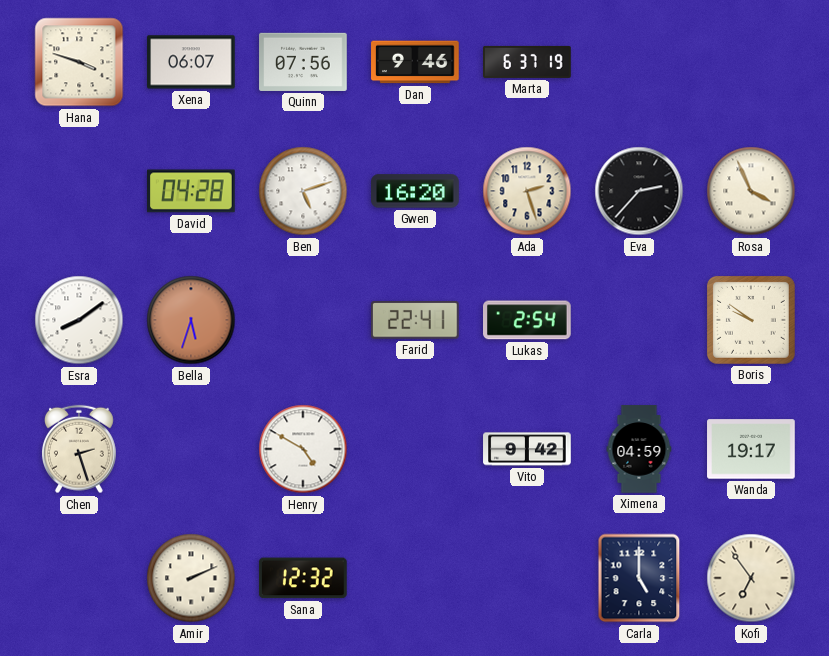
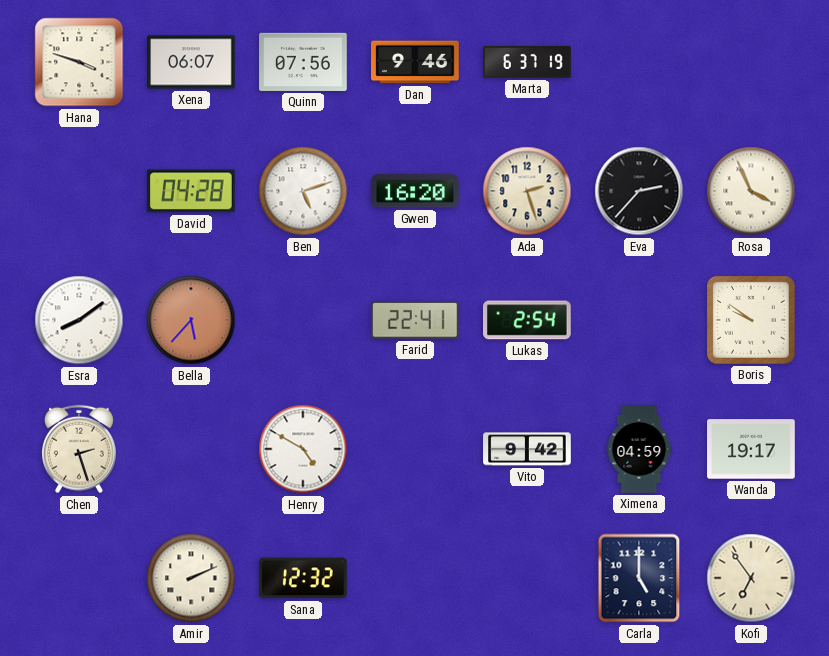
Bella: 5:33 -> 5:37 (191, 320)
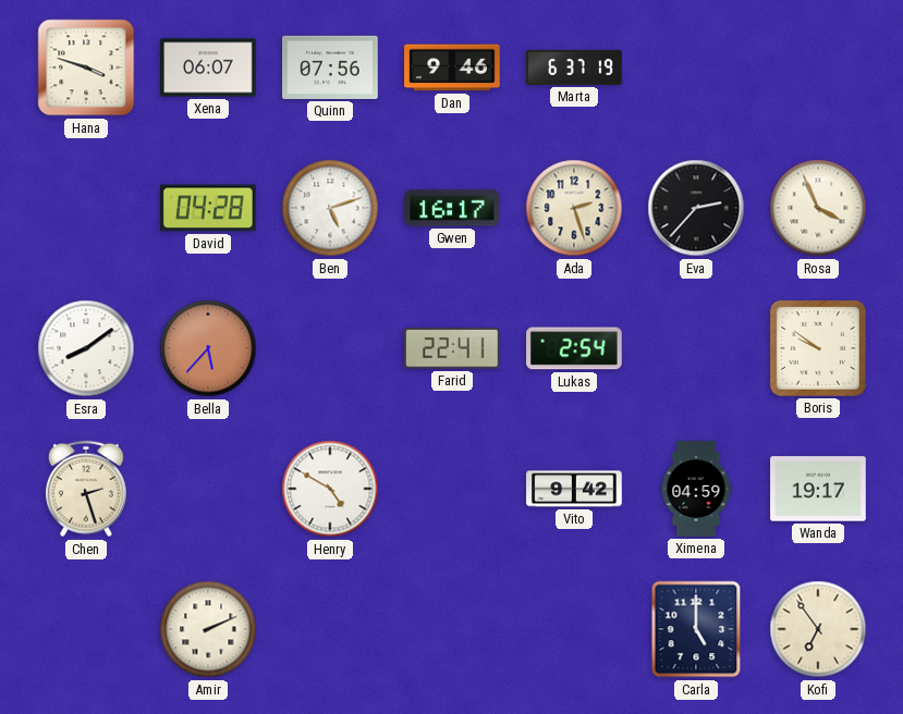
Gwen: 16:20 -> 16:17 (452, 208)
Sana: 12:32 -> none (303, 578)
